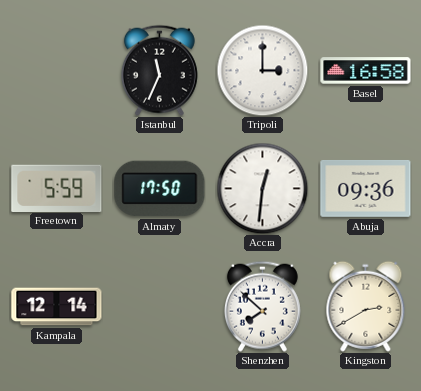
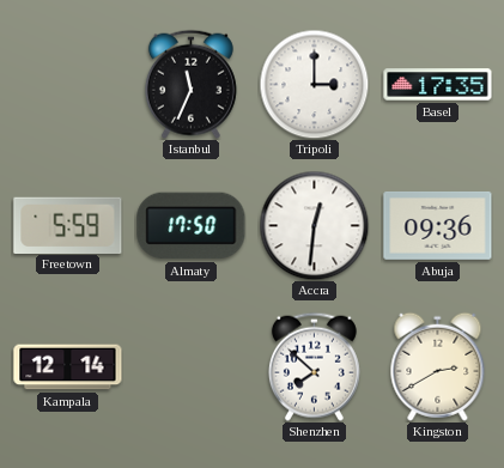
Basel: 16:58 -> 17:35 (438, 85)
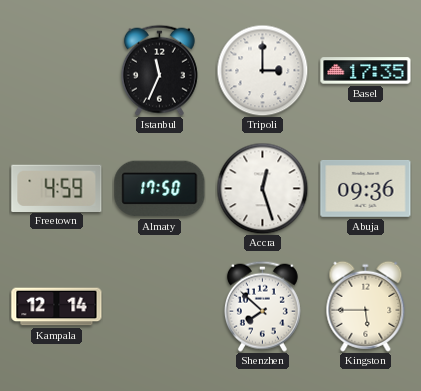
Freetown: 5:59 -> 4:59 (57, 188)
Accra: 12:31 -> 12:27 (262, 188)
Kingston: 2:40 -> 5:45 (366, 306)
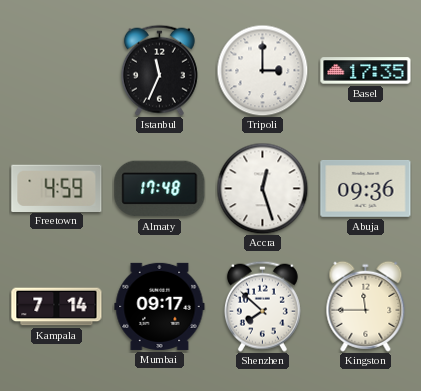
Almaty: 17:50 -> 17:48 (160, 189)
Kampala: 12:14 -> 7:14 (57, 307)
Mumbai: none -> 09:17 (160, 306)
Kingston: 5:45 -> 11:45 (366, 306)
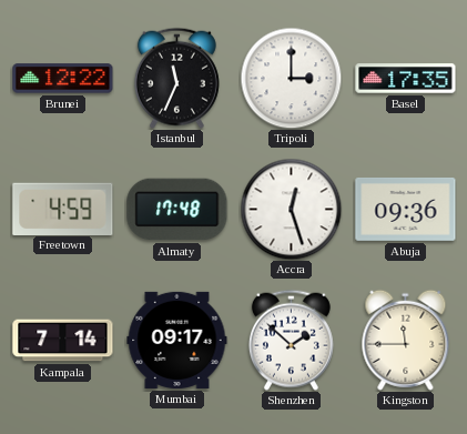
Brunei: none -> 12:22 (63, 79)
Shenzhen: 7:52 -> 1:52 (291, 340)
